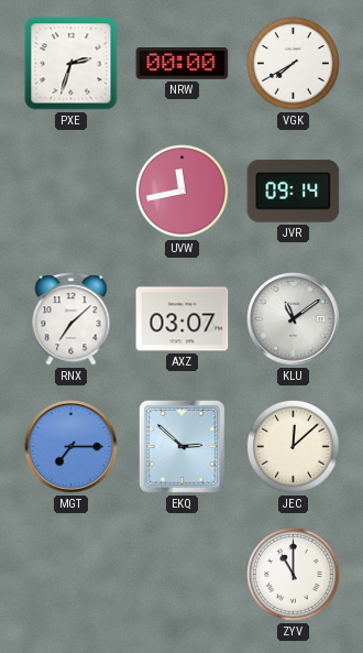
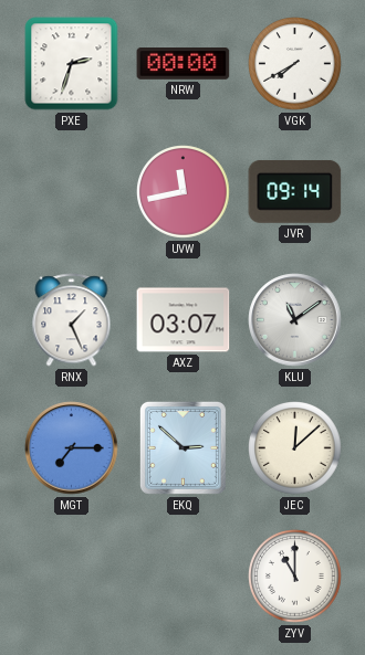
RNX: 7:08 -> 1:26 (72, 320)
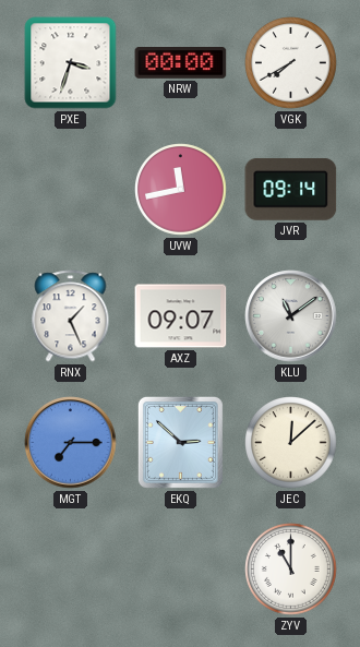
PXE: 2:33 -> 3:33 (71, 63)
AXZ: 03:07 -> 09:07 (181, 316)
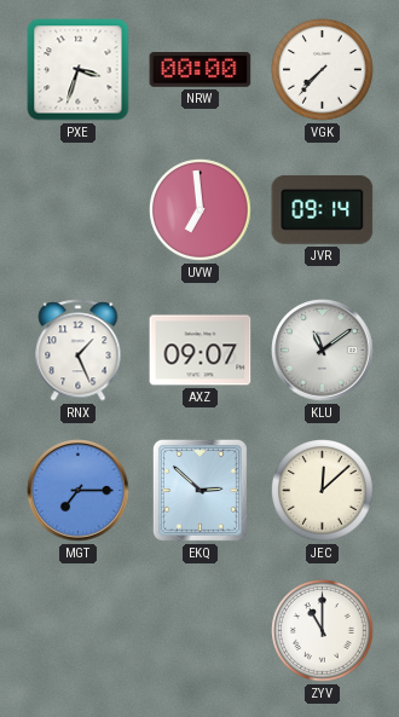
VGK: 7:40 -> 7:37 (323, 70)
UVW: 11:43 -> 6:59 (201, 210)
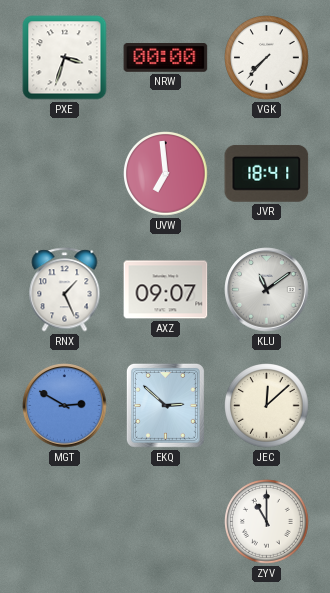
JVR: 09:14 -> 18:41 (267, 173)
MGT: 7:15 -> 2:50 (65, 406)
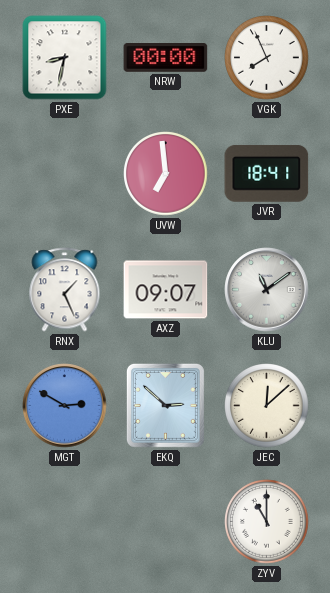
PXE: 3:33 -> 8:32 (65, 58)
VGK: 7:37 -> 7:56 (267, 58)
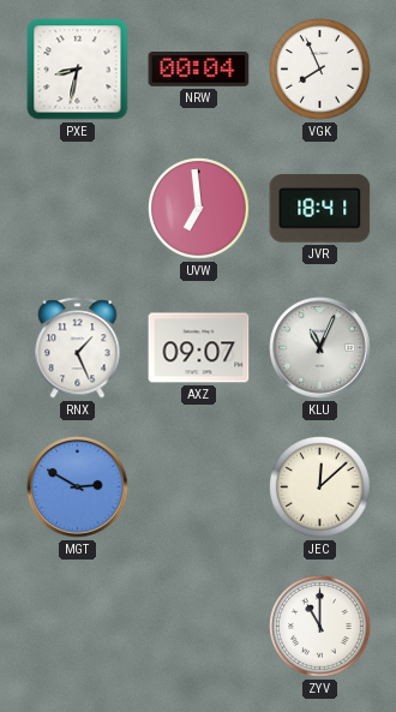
NRW: 00:00 -> 00:04 (199, 70)
KLU: 11:09 -> 11:04 (320, 348)
EKQ: 2:52 -> none (165, 405)
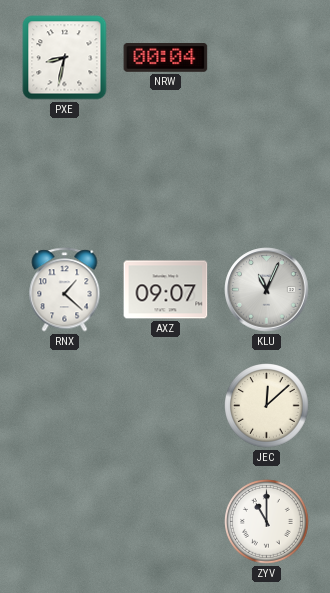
VGK: 7:56 -> none (320, 70)
UVW: 6:59 -> none (199, 209)
JVR: 18:41 -> none (320, 208)
RNX: 1:26 -> 1:22 (65, 290)
MGT: 2:50 -> none (78, 487)
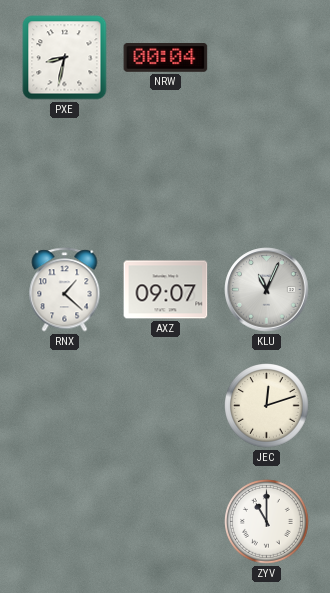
JEC: 12:08 -> 12:12 (267, 406)
